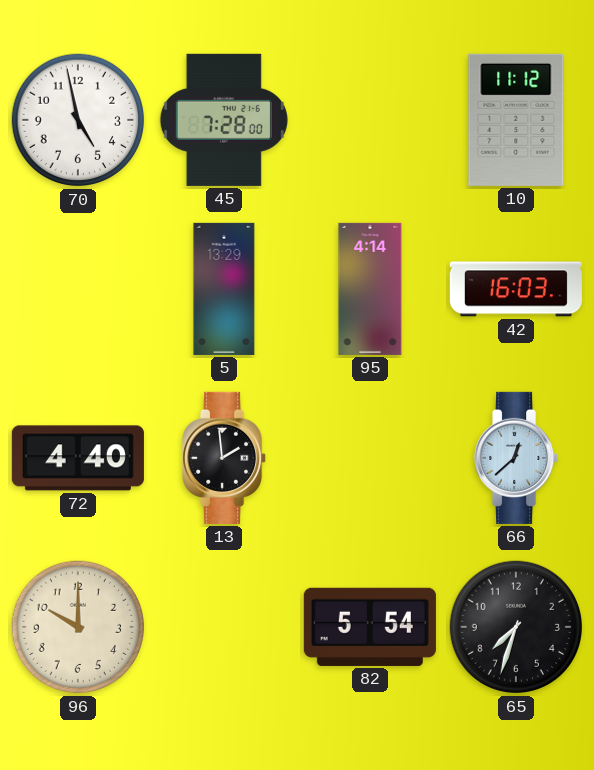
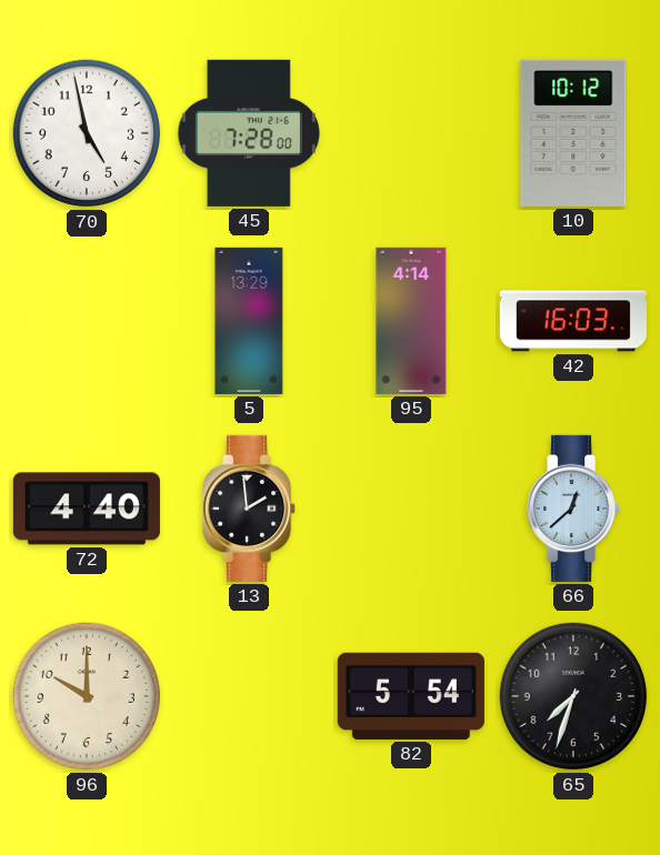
10: 11:12 -> 10:12 (573, 133)
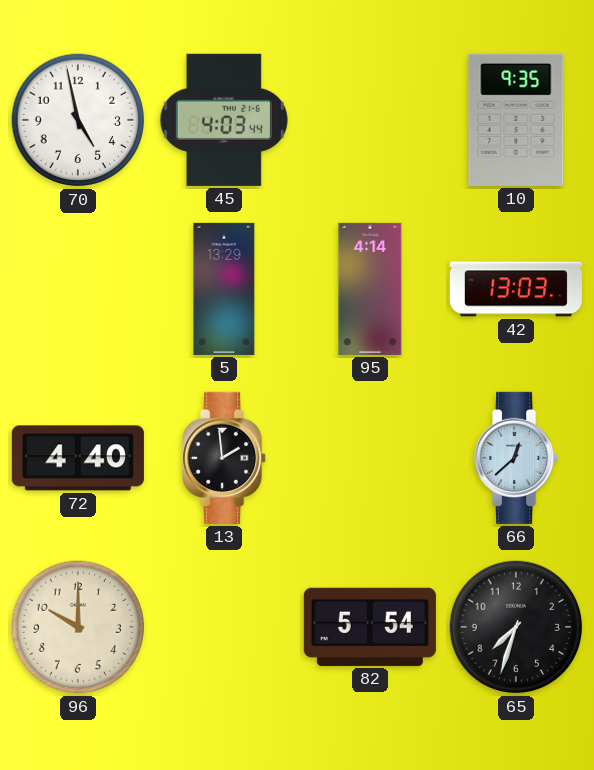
45: 7:28 -> 4:03 (224, 120)
10: 10:12 -> 9:35 (516, 120)
42: 16:03 -> 13:03 (516, 289)
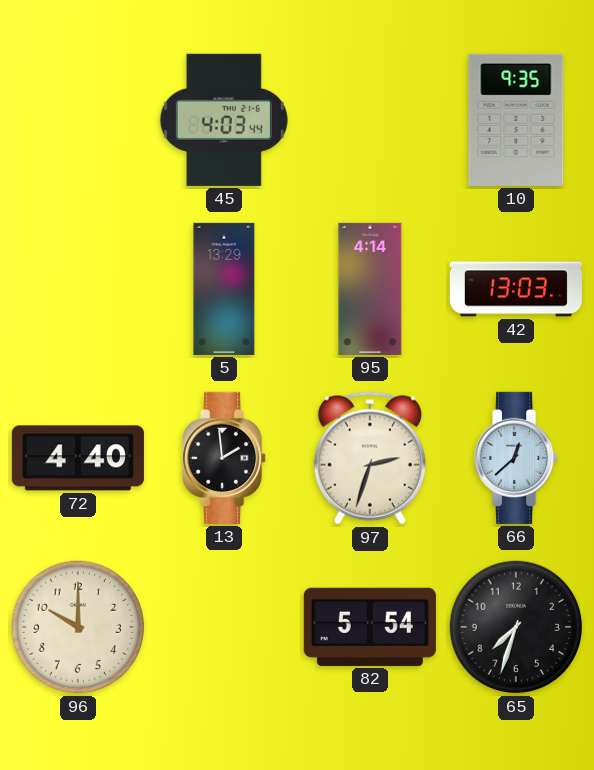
70: 4:58 -> none (78, 120)
97: none -> 2:33 (370, 458)
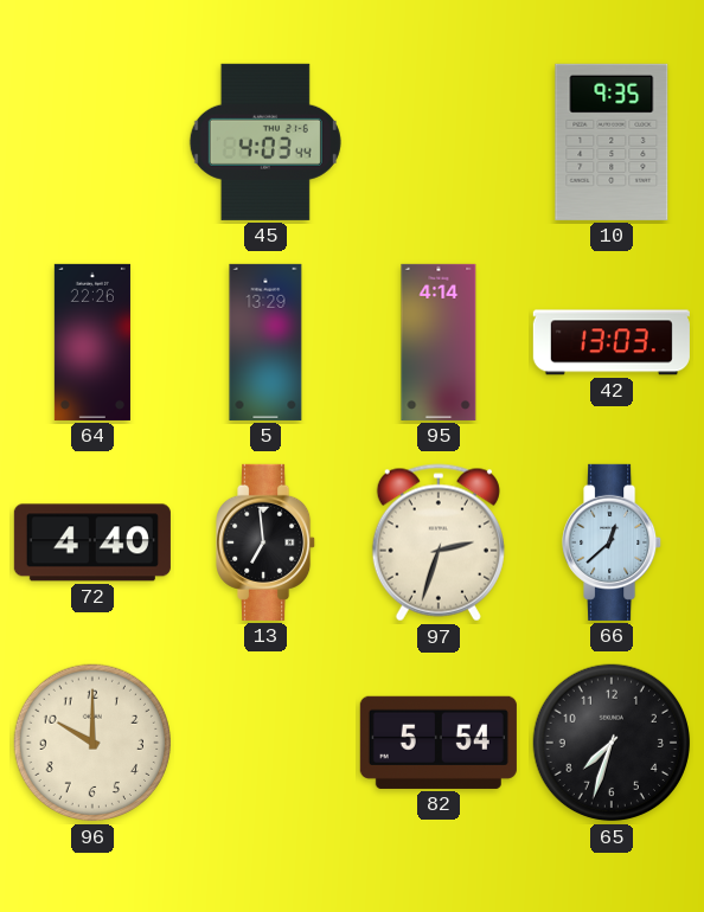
64: none -> 22:26 (92, 342)
13: 1:59 -> 6:59 (267, 542)
